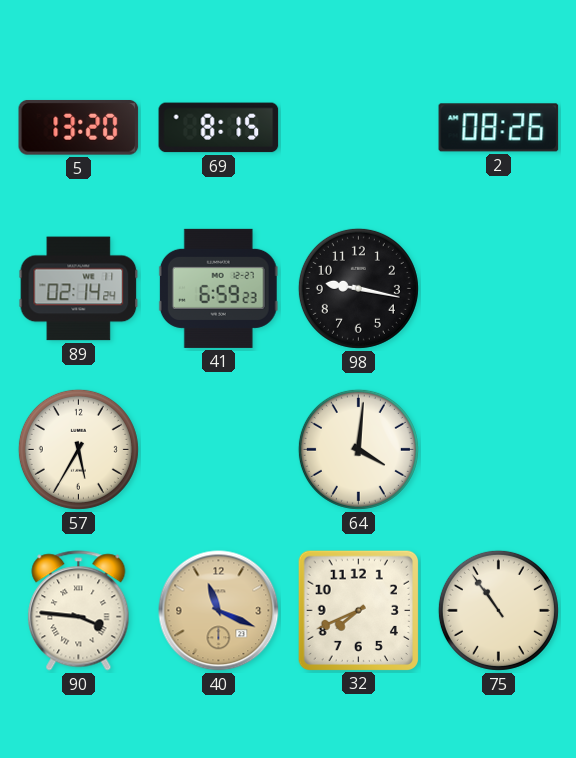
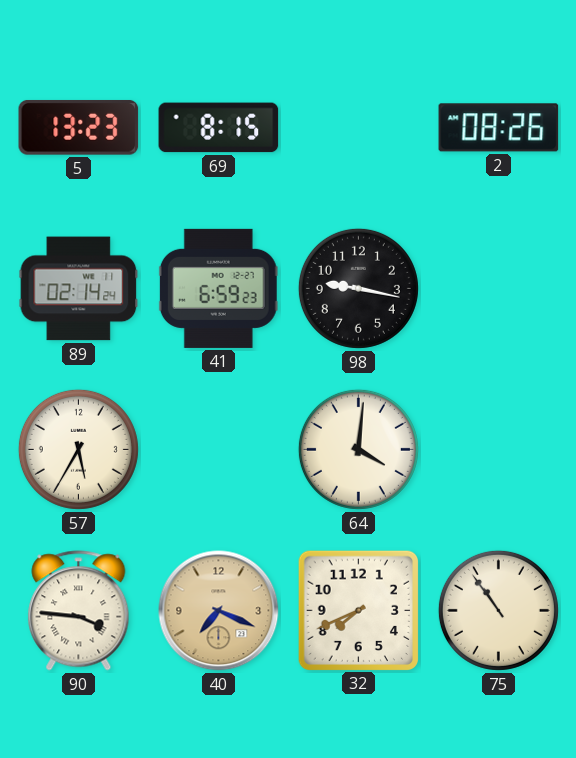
5: 13:20 -> 13:23 (79, 127)
40: 11:19 -> 7:19 (219, 611)
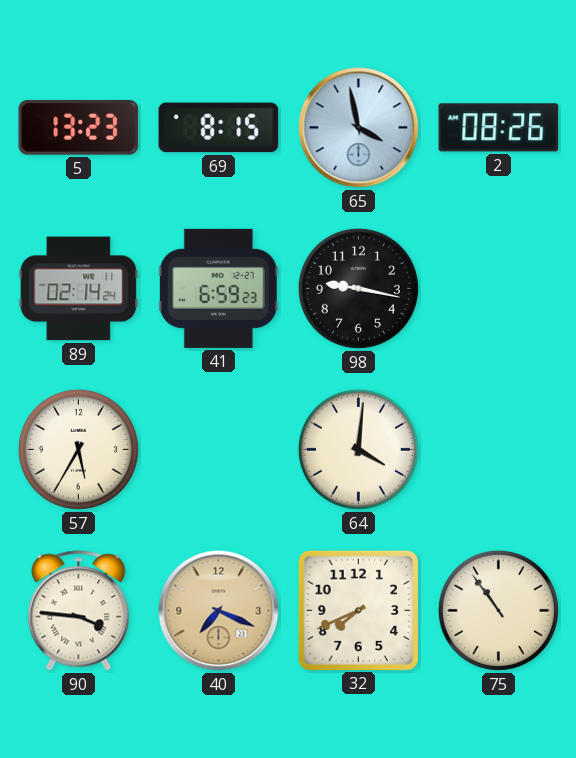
65: none -> 3:58 (359, 128)
